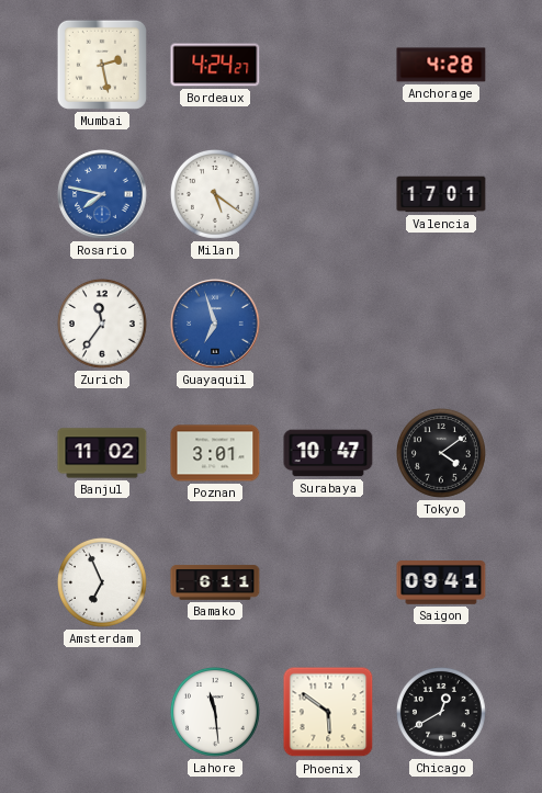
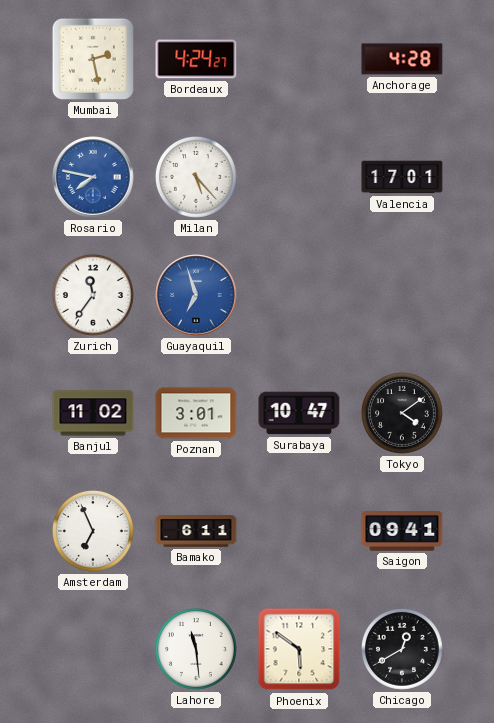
Milan: 5:21 -> 5:23 (196, 178)
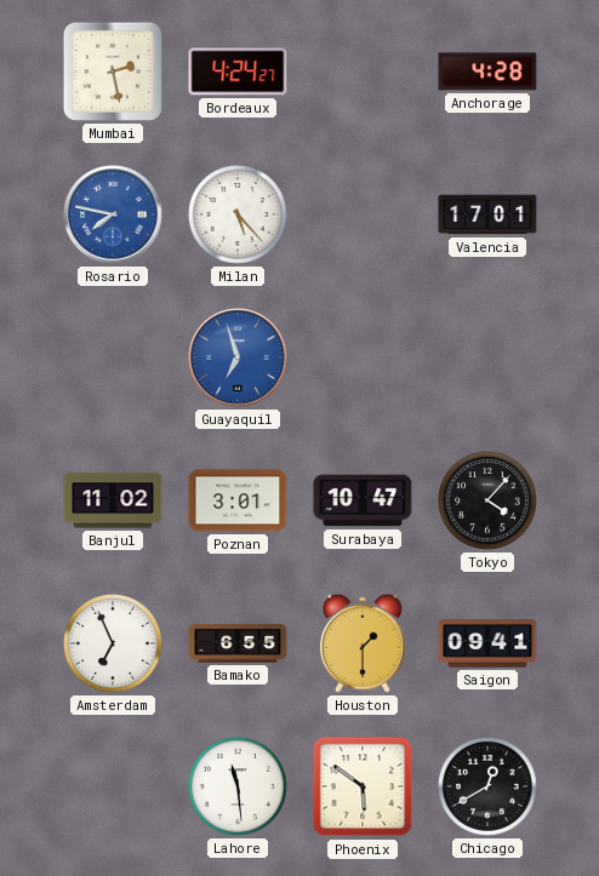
Zurich: 11:36 -> none (93, 296)
Tokyo: 4:09 -> 4:07 (487, 502)
Bamako: 6:11 -> 6:55 (238, 643)
Houston: none -> 1:30 (363, 643)
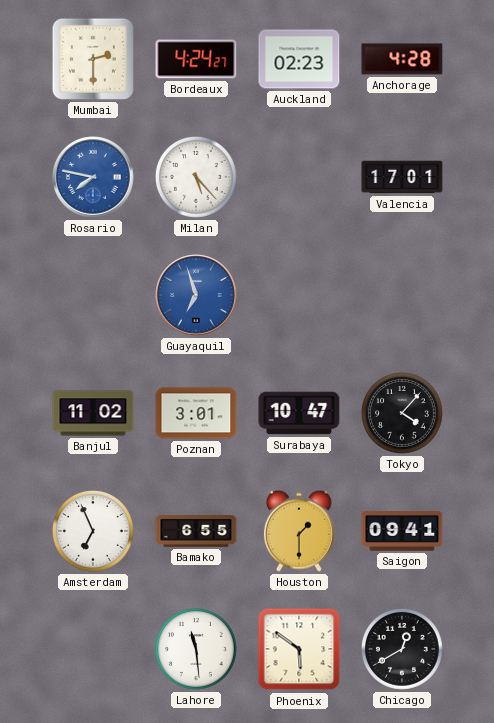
Mumbai: 2:28 -> 2:30 (93, 59)
Auckland: none -> 02:23 (299, 59)
